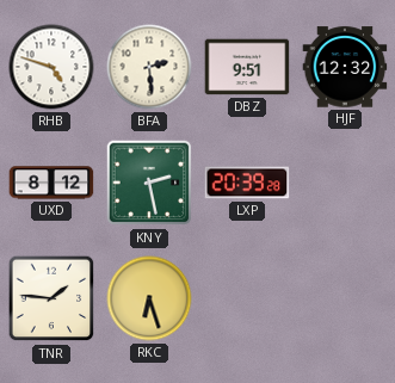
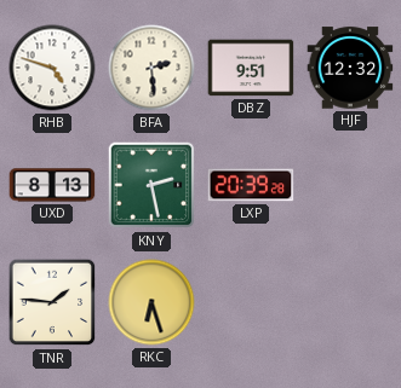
UXD: 8:12 -> 8:13 (52, 185)
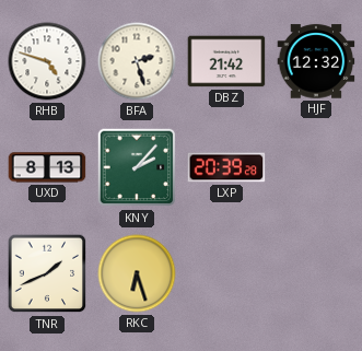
BFA: 2:29 -> 2:27 (137, 61)
DBZ: 9:51 -> 21:42 (226, 61)
KNY: 2:28 -> 2:07 (137, 167)
TNR: 1:46 -> 1:41 (47, 273)
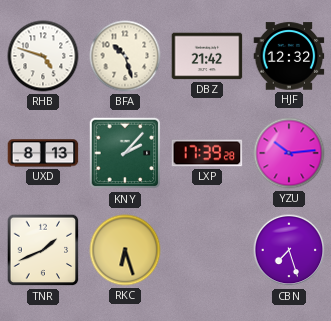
BFA: 2:27 -> 10:27 (125, 56)
LXP: 20:39 -> 17:39 (207, 153)
YZU: none -> 10:14 (289, 153)
CBN: none -> 7:27 (289, 250)
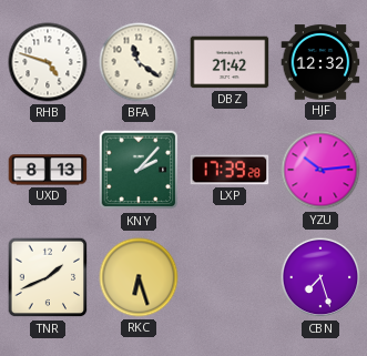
BFA: 10:27 -> 11:21 (139, 62)
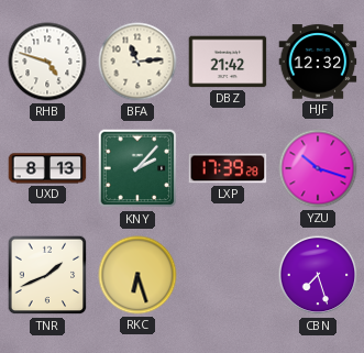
BFA: 11:21 -> 11:14 (137, 62)
YZU: 10:14 -> 10:18 (318, 168)
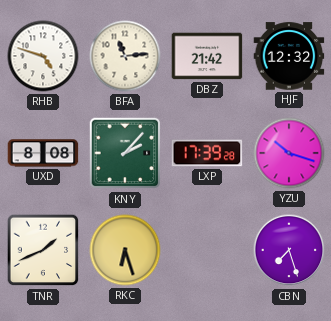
UXD: 8:13 -> 8:08 (43, 153)
